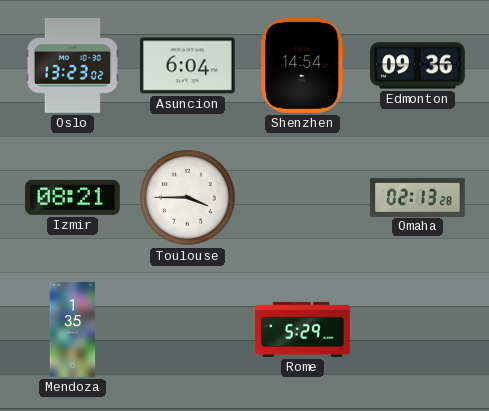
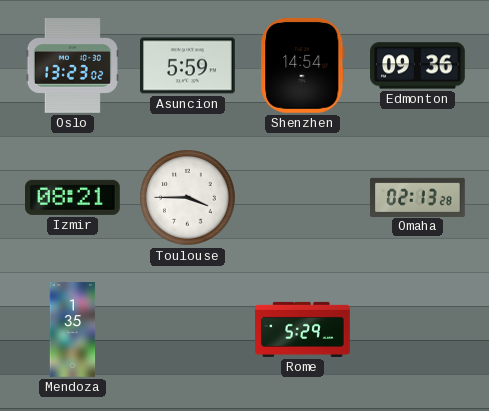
Asuncion: 6:04 -> 5:59 (188, 66)
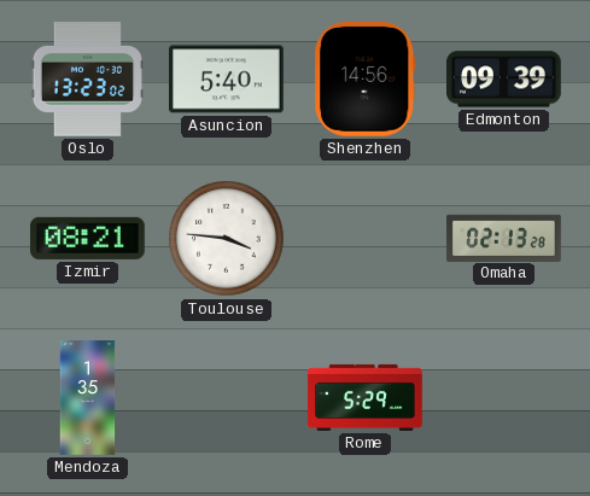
Asuncion: 5:59 -> 5:40 (227, 80)
Shenzhen: 14:54 -> 14:56 (366, 78)
Edmonton: 09:36 -> 09:39 (504, 80)
Toulouse: 3:45 -> 3:46 (227, 239)
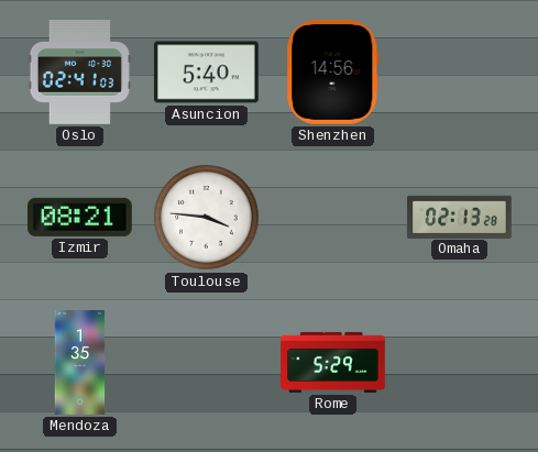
Oslo: 13:23 -> 02:41 (79, 73)
Edmonton: 09:39 -> none (504, 80)
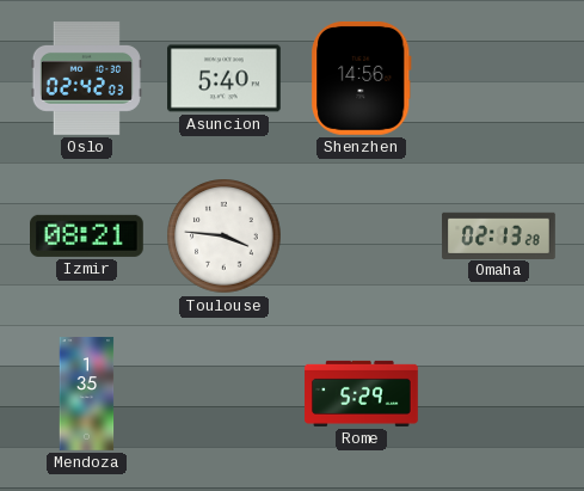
Oslo: 02:41 -> 02:42 (86, 79)
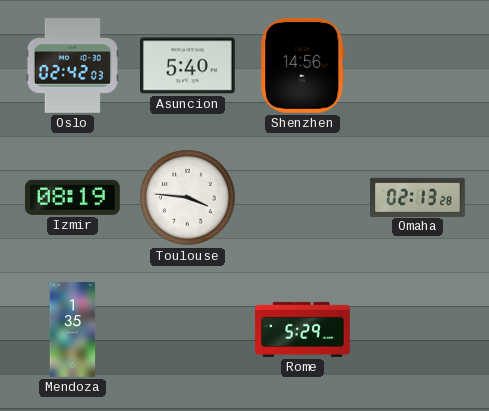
Izmir: 08:21 -> 08:19 (73, 197)
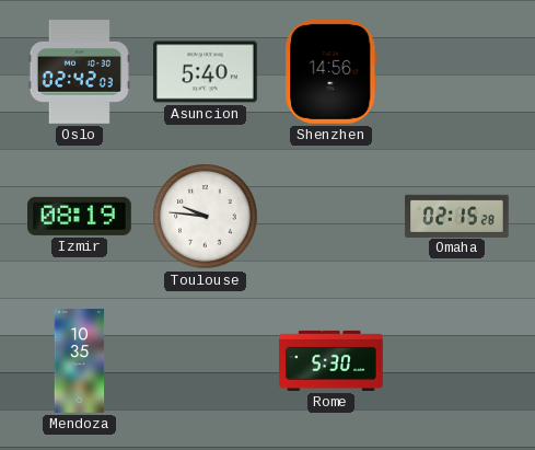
Toulouse: 3:46 -> 9:46 (206, 217)
Omaha: 02:13 -> 02:15 (457, 216)
Mendoza: 1:35 -> 10:35 (80, 361)
Rome: 5:29 -> 5:30 (332, 360)
